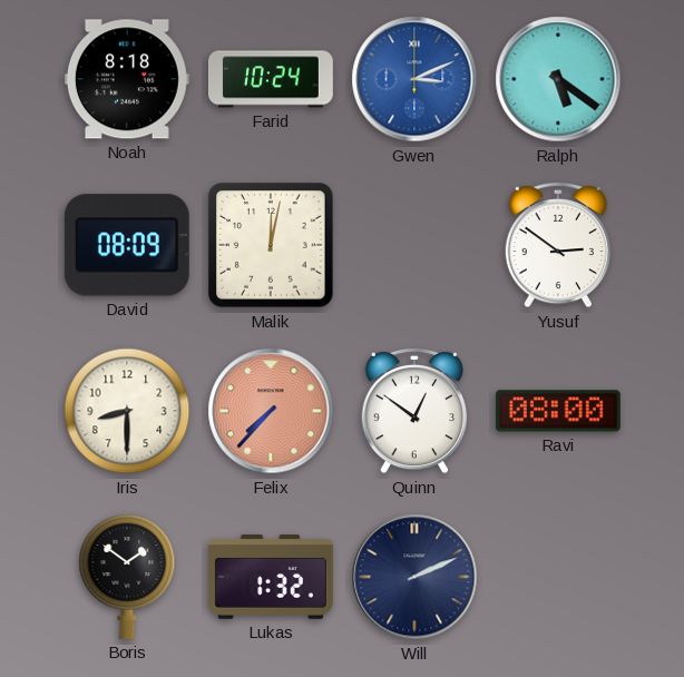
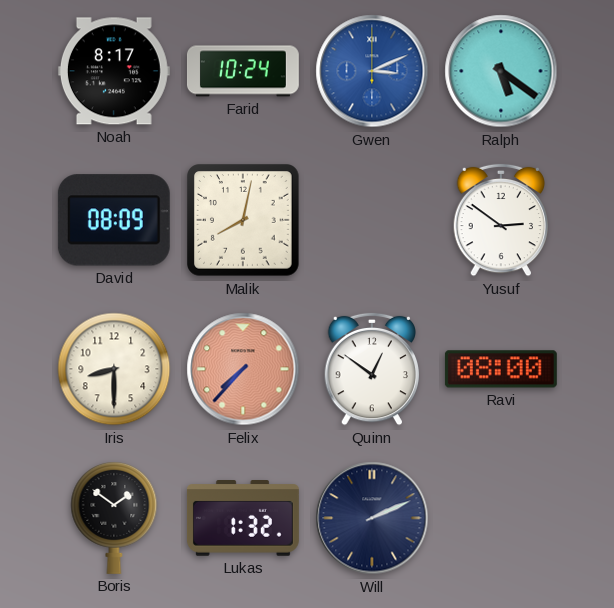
Noah: 8:18 -> 8:17 (114, 71)
Malik: 12:02 -> 8:02 (244, 221)
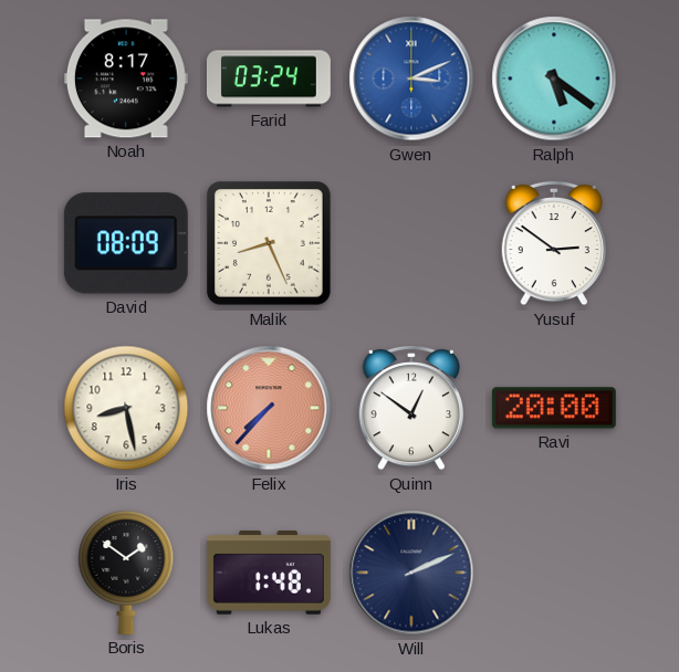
Farid: 10:24 -> 03:24 (269, 78)
Malik: 8:02 -> 8:26 (270, 244)
Iris: 8:30 -> 8:28 (126, 408)
Ravi: 08:00 -> 20:00 (554, 408)
Lukas: 1:32 -> 1:48 (269, 574)
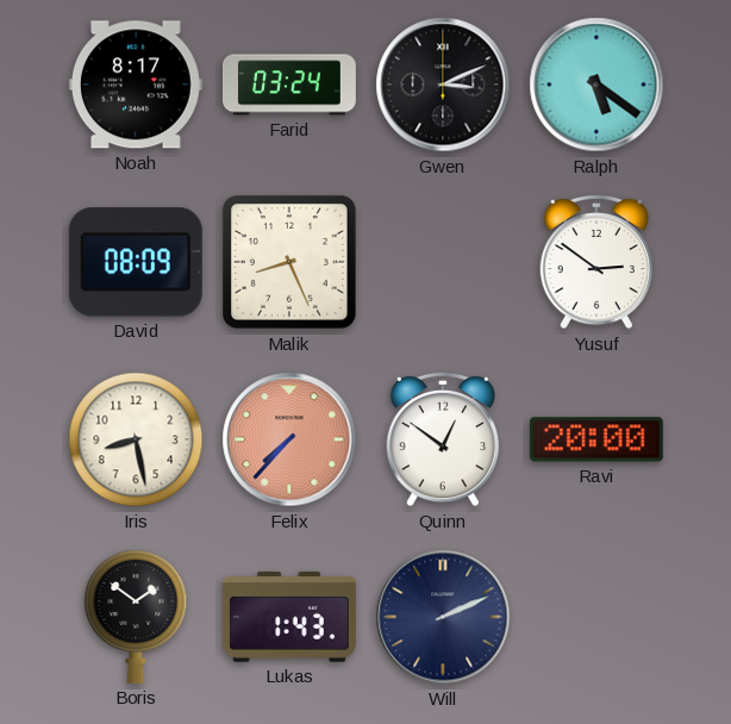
Gwen dial: blue -> black (443, 85)
Lukas: 1:48 -> 1:43 (289, 618)
